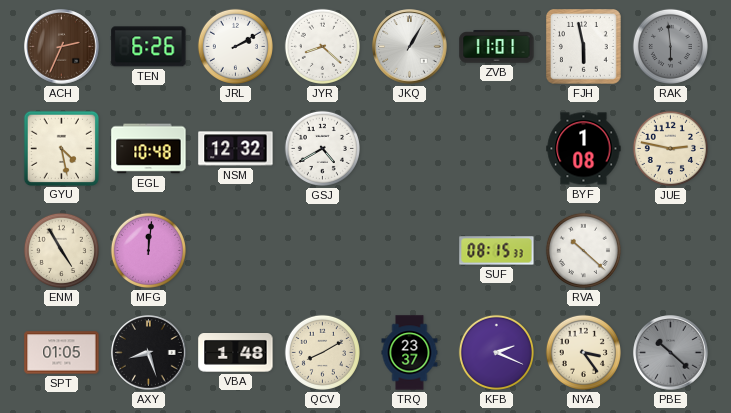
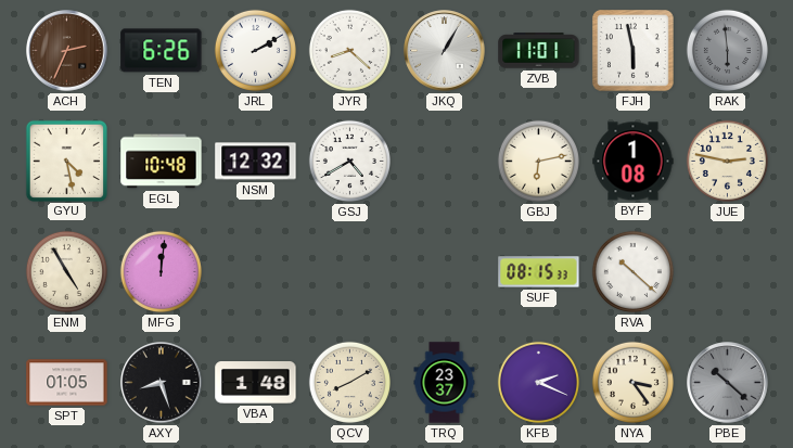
GBJ: none -> 6:13 (538, 161)
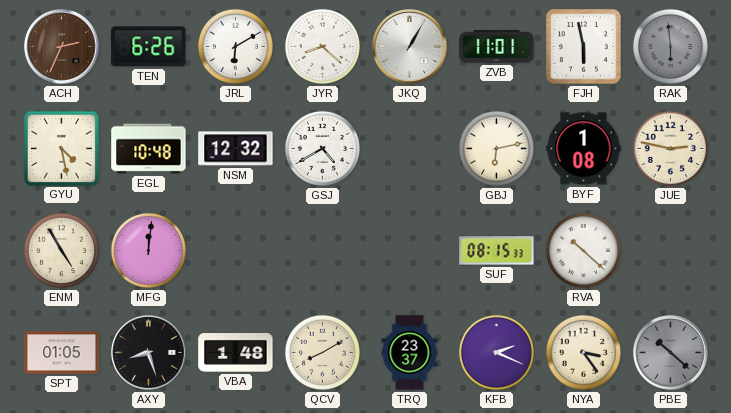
JRL: 2:10 -> 6:10 (235, 46)
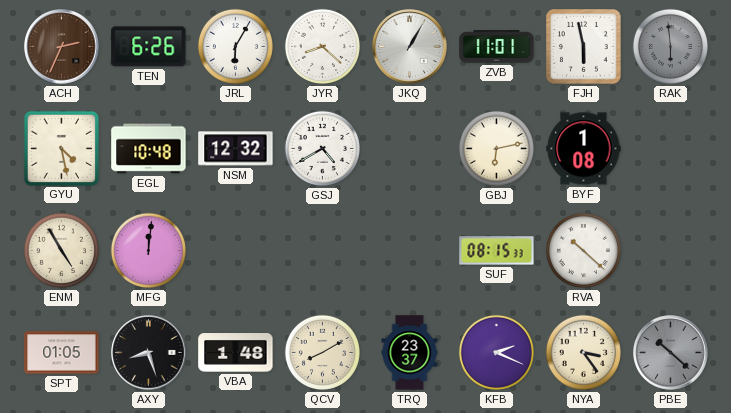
JRL: 6:10 -> 6:05 (235, 46)
JUE: 2:47 -> none (670, 148)
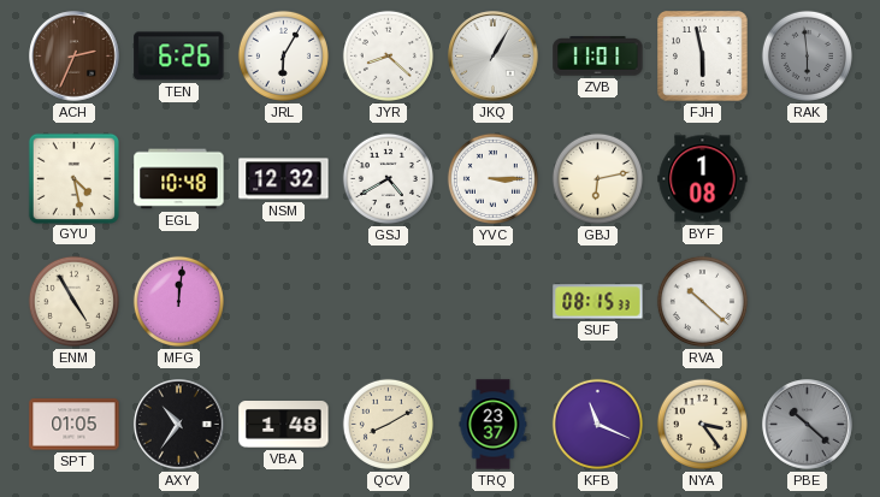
YVC: none -> 3:15 (492, 178)
AXY: 8:27 -> 10:36 (179, 425)
KFB: 2:19 -> 11:19 (597, 424)
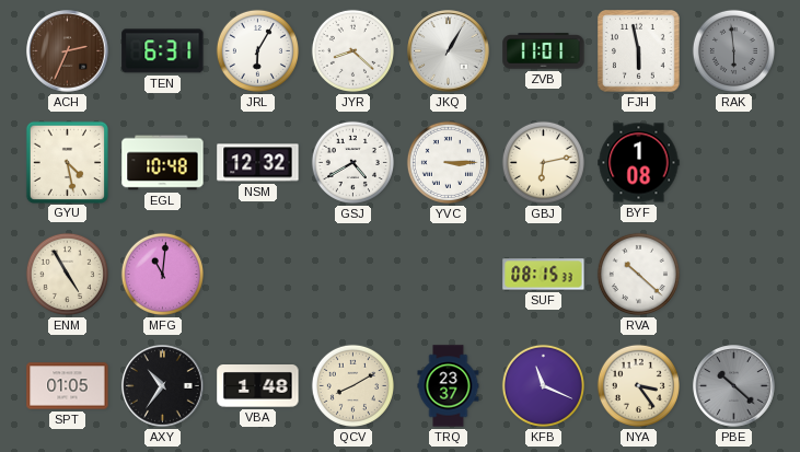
TEN: 6:26 -> 6:31 (163, 51)
MFG: 12:01 -> 11:01 (162, 274)
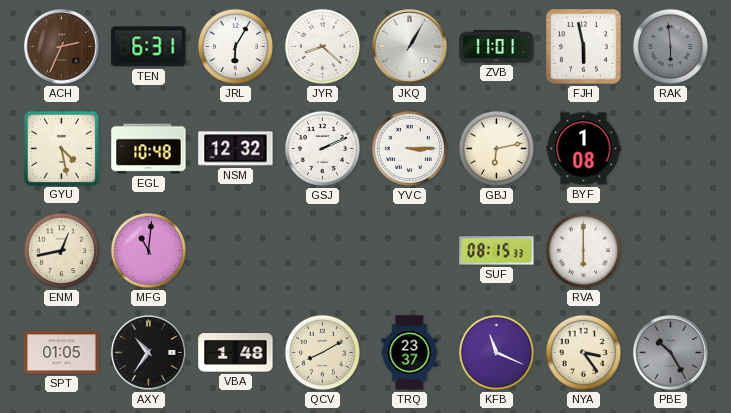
GSJ: 4:40 -> 2:11 (322, 148)
ENM: 4:55 -> 12:43 (61, 250)
RVA: 10:22 -> 6:00 (583, 250)
PBE: 10:22 -> 10:25 (671, 353)
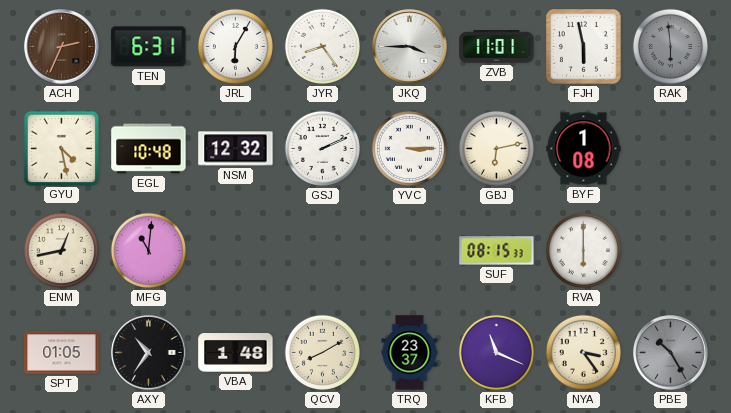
JYR: 8:22 -> 8:24 (322, 46)
JKQ: 1:05 -> 3:45 (410, 47)
